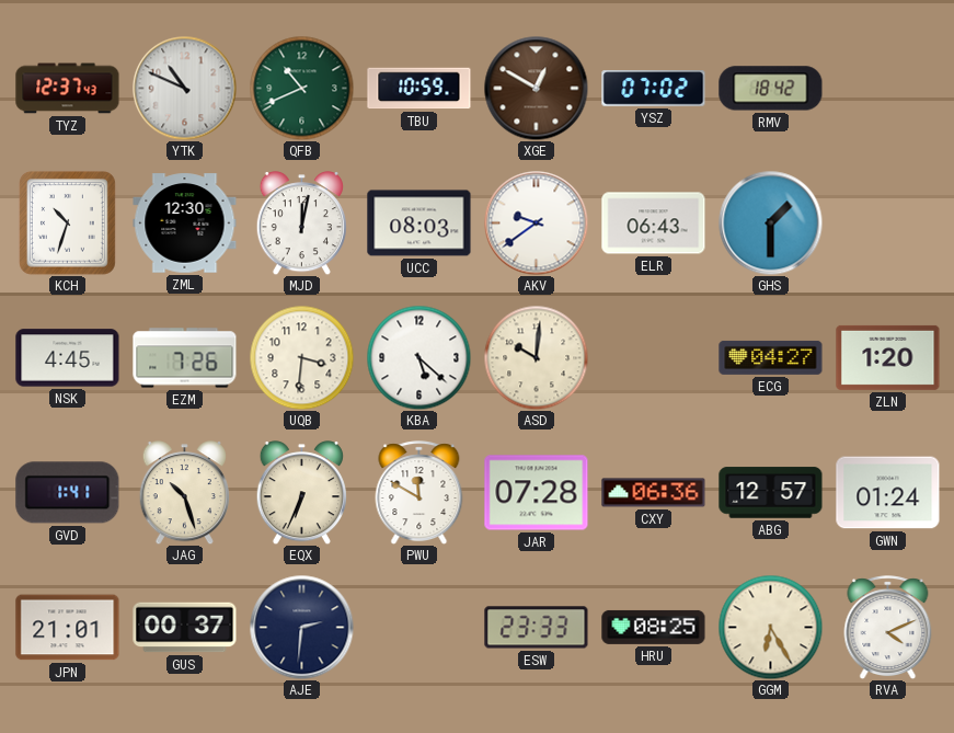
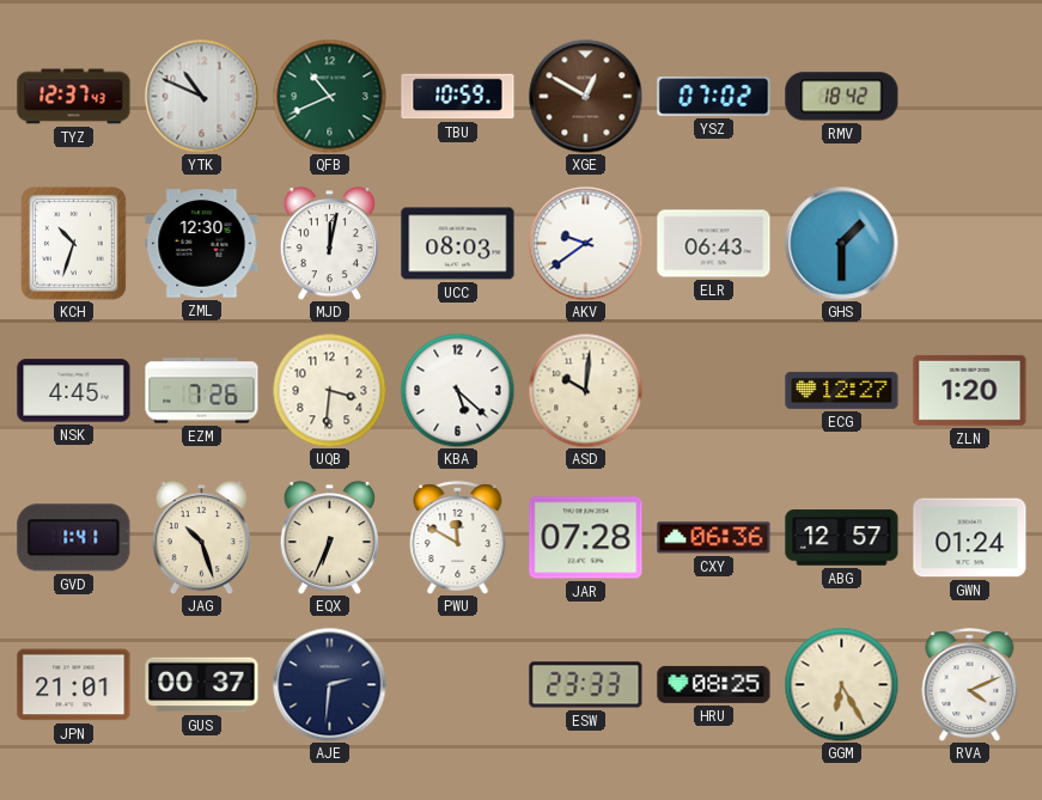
ECG: 04:27 -> 12:27 (842, 390)
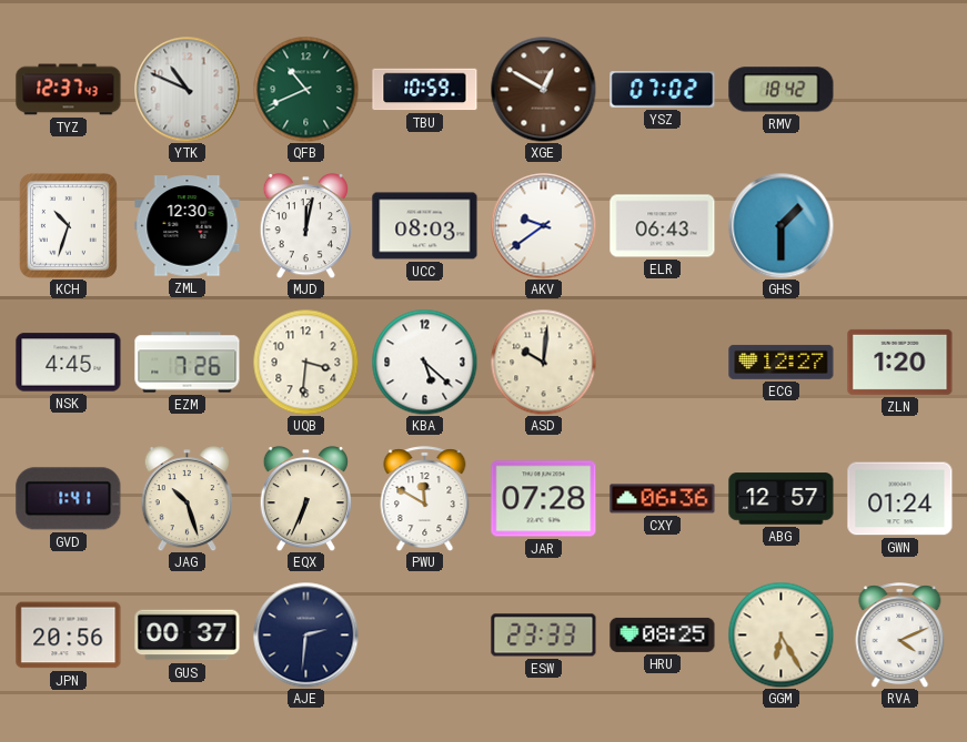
JPN: 21:01 -> 20:56 (69, 636)
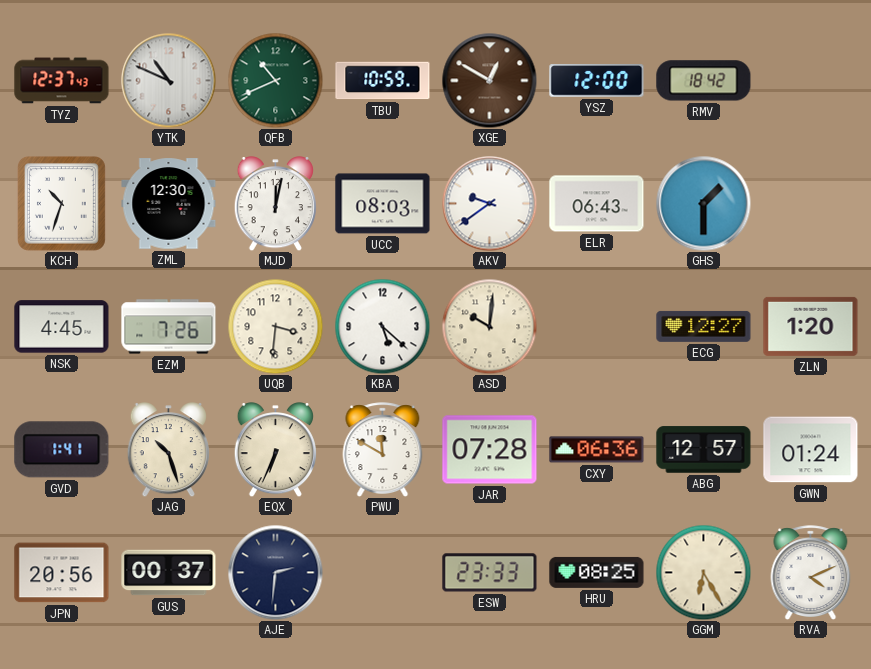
YSZ: 07:02 -> 12:00 (597, 81)
